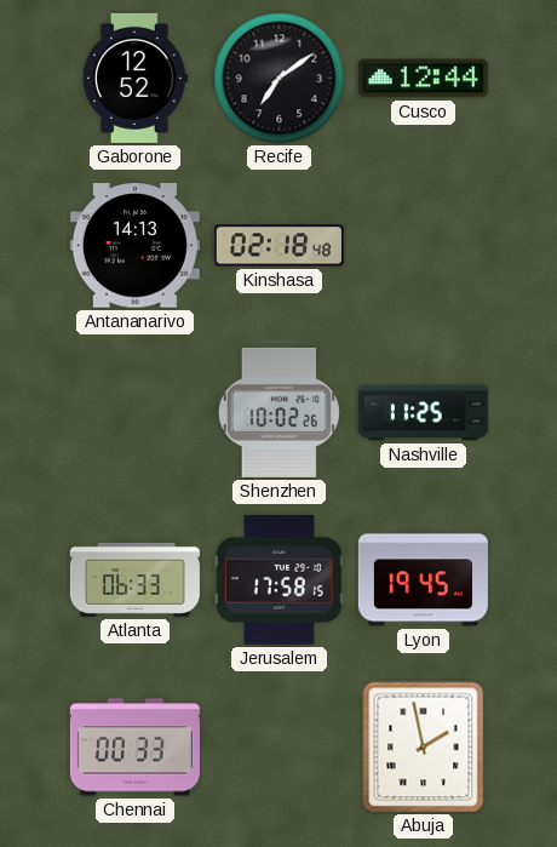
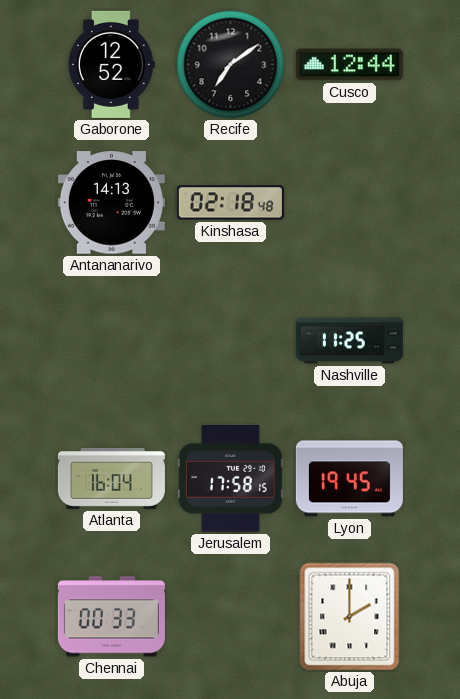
Shenzhen: 10:02 -> none (278, 412)
Atlanta: 06:33 -> 16:04 (111, 478)
Abuja: 1:58 -> 2:00 (350, 617)
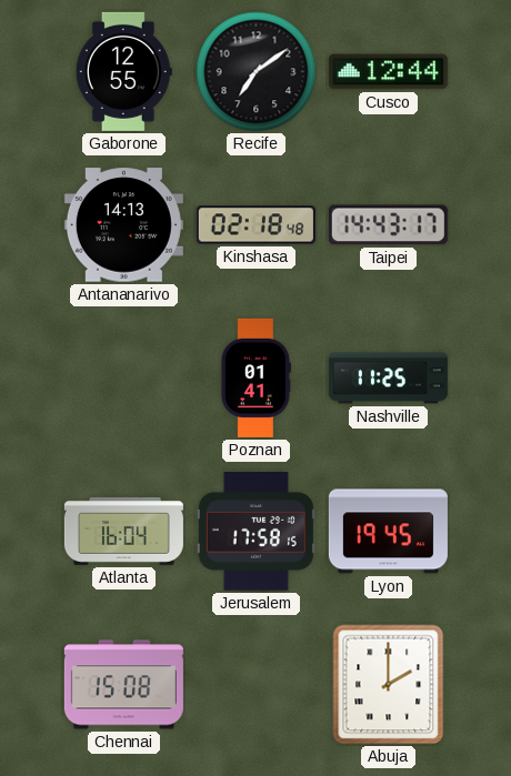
Gaborone: 12:52 -> 12:55 (123, 71)
Taipei: none -> 14:43 (388, 225)
Poznan: none -> 01:41 (255, 377)
Chennai: 00:33 -> 15:08 (123, 685)
